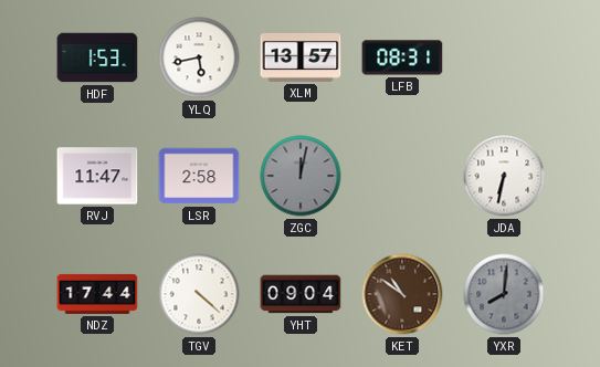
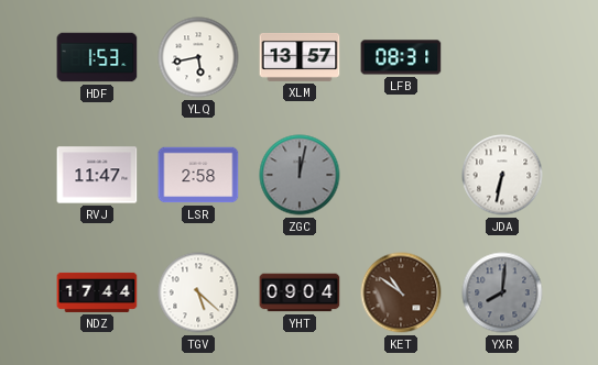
TGV: 4:22 -> 5:22 (198, 292)
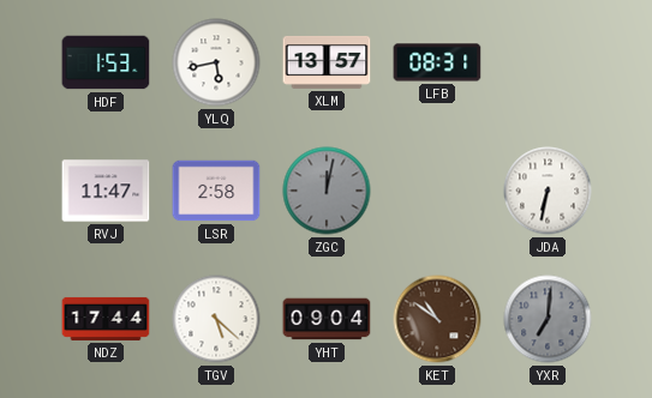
YXR: 8:01 -> 7:01 (548, 319)
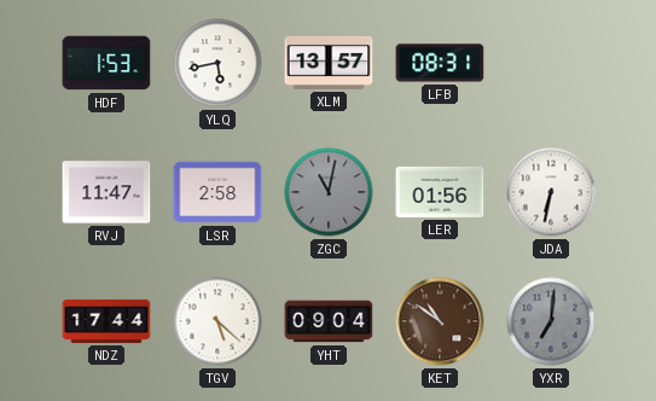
ZGC: 12:02 -> 11:02 (329, 192)
LER: none -> 01:56 (440, 192)
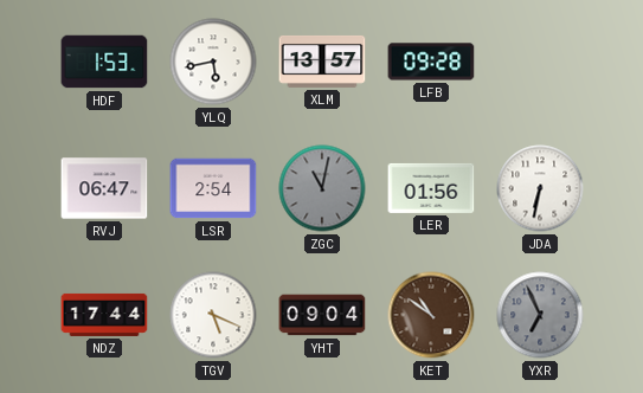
LFB: 08:31 -> 09:28 (431, 62)
RVJ: 11:47 -> 06:47 (104, 188)
LSR: 2:58 -> 2:54 (213, 188)
TGV: 5:22 -> 5:19 (213, 315)
YXR: 7:01 -> 6:56 (540, 315)
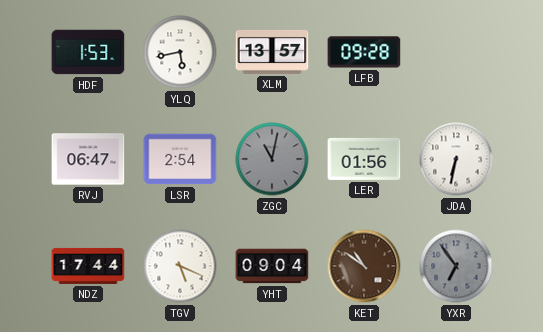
YXR: 6:56 -> 6:54 (456, 266)
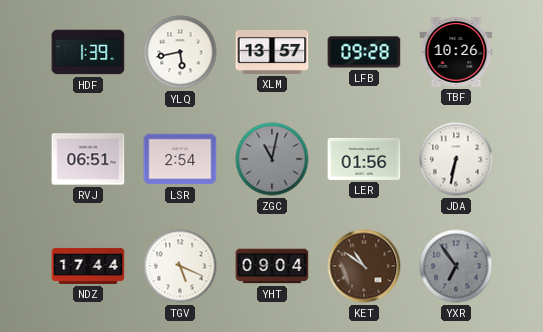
HDF: 1:53 -> 1:39 (88, 52)
TBF: none -> 10:26 (456, 53)
RVJ: 06:47 -> 06:51 (88, 159)
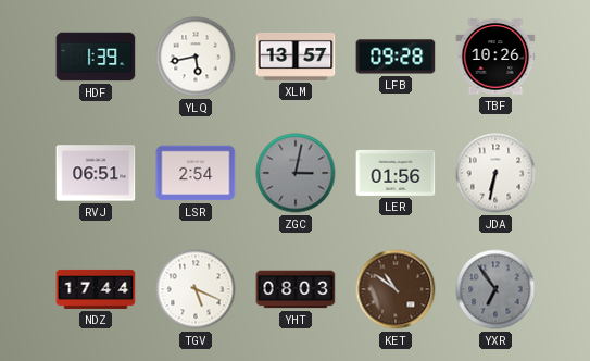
ZGC: 11:02 -> 3:02 (296, 173)
YHT: 09:04 -> 08:03 (296, 289)
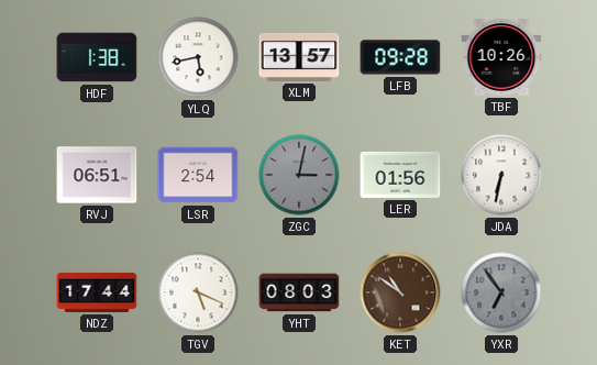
HDF: 1:39 -> 1:38 (97, 57)
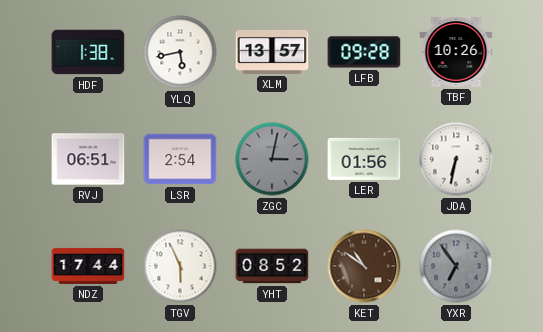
TGV: 5:19 -> 5:56 (180, 266)
YHT: 08:03 -> 08:52 (272, 266)
